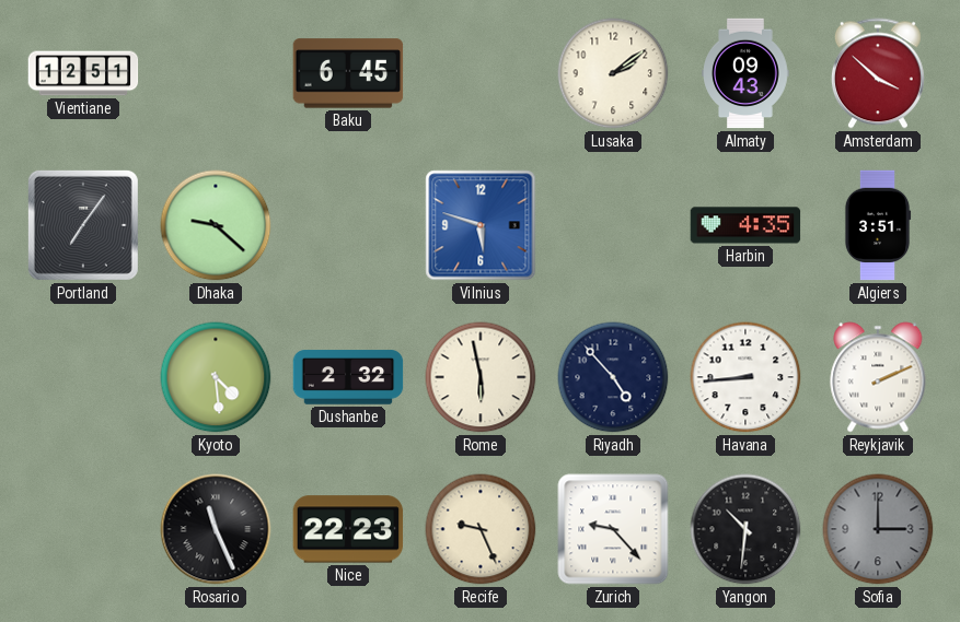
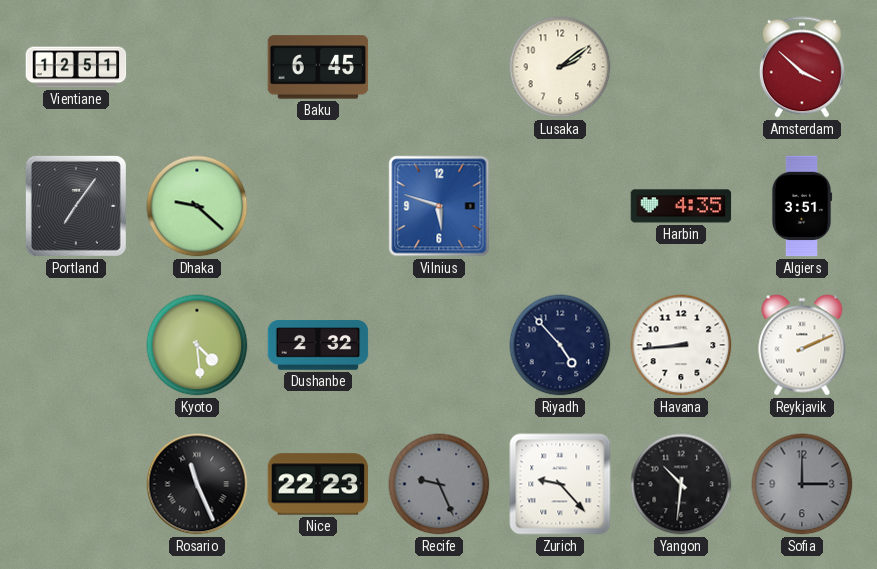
Almaty: 09:43 -> none (745, 73)
Rome: 5:58 -> none (481, 377)
Recife dial: cream -> grey (439, 484)
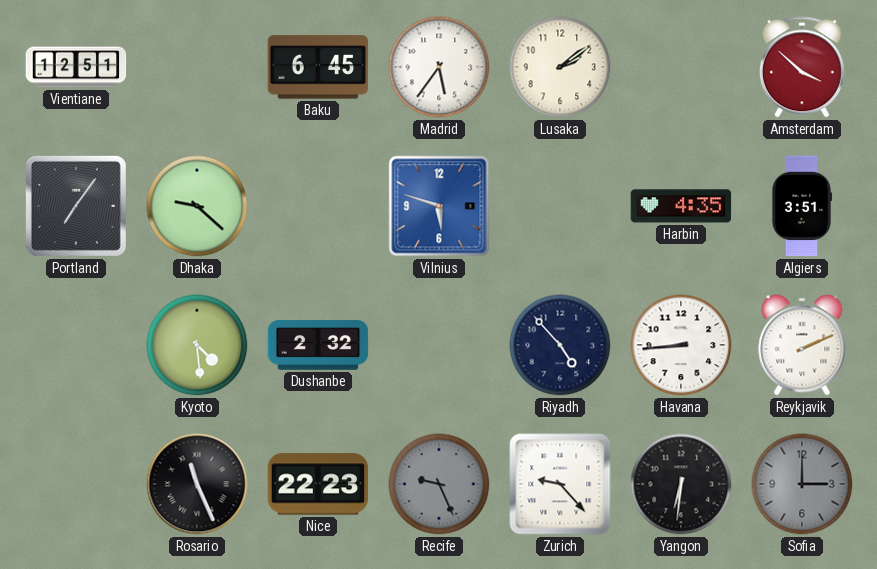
Madrid: none -> 5:36 (439, 67)
Yangon: 10:31 -> 6:31 (681, 484)
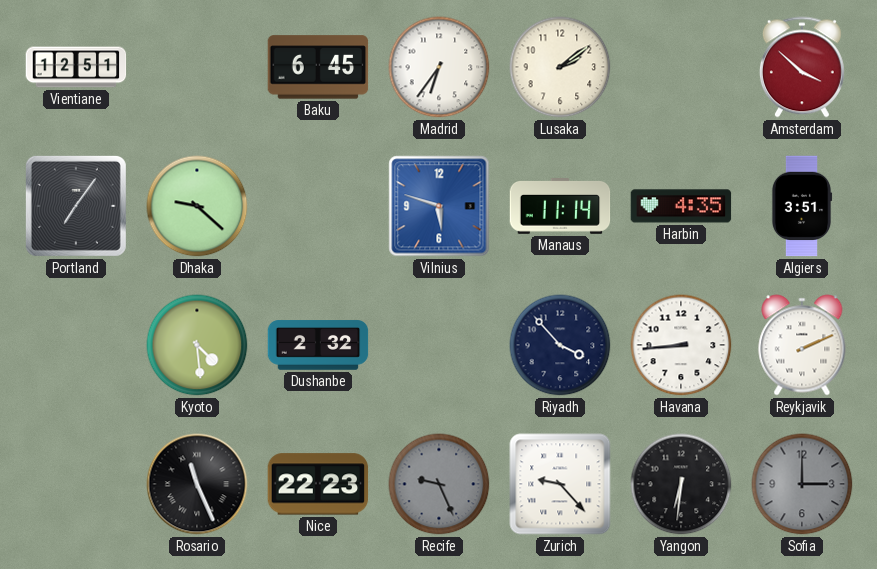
Madrid: 5:36 -> 6:36 (439, 67)
Manaus: none -> 11:14 (560, 207)
Riyadh: 4:53 -> 3:53 (560, 345)
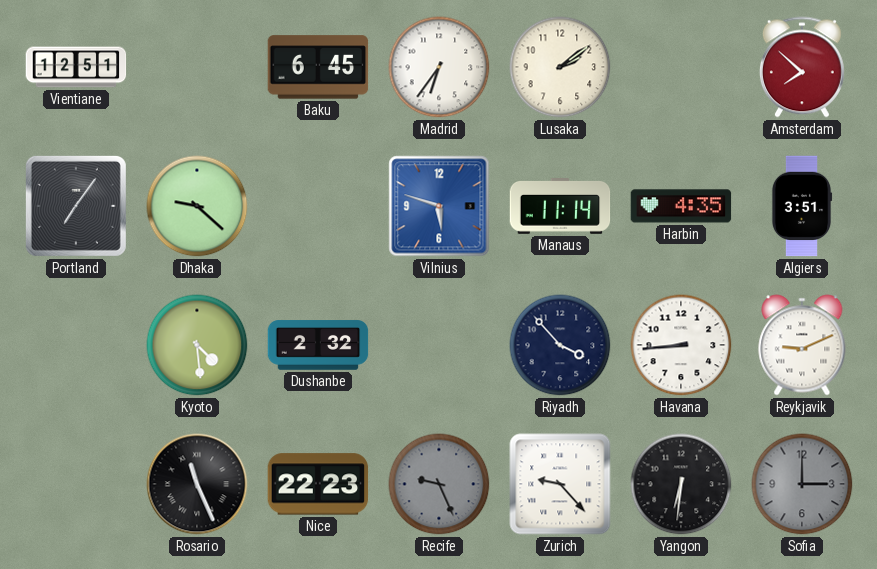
Amsterdam: 3:52 -> 7:52 (802, 67)
Reykjavik: 2:11 -> 9:11 (802, 345)
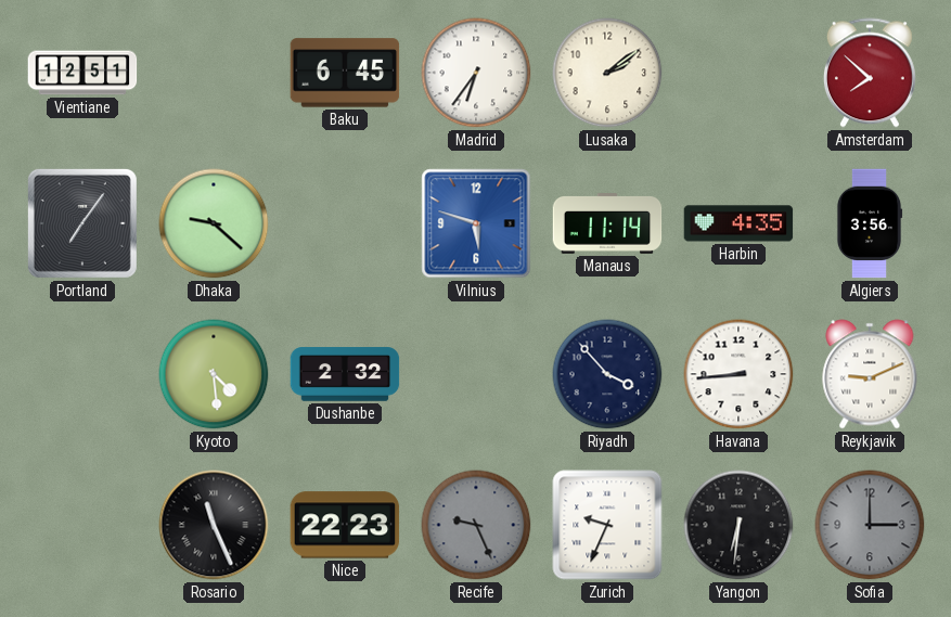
Algiers: 3:51 -> 3:56 (870, 223)
Zurich: 9:23 -> 9:34 (607, 525)
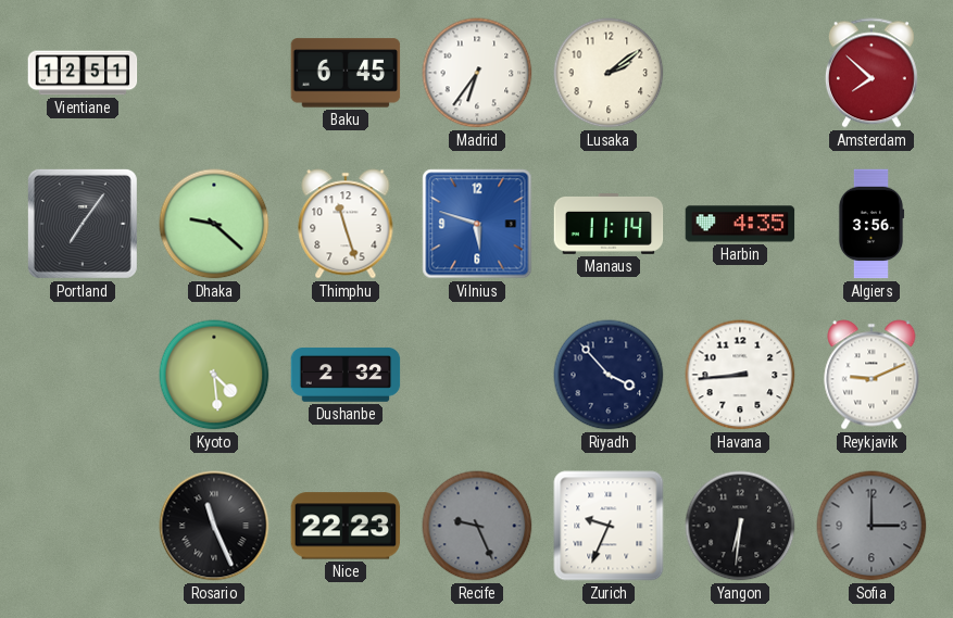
Thimphu: none -> 11:27 (346, 224)
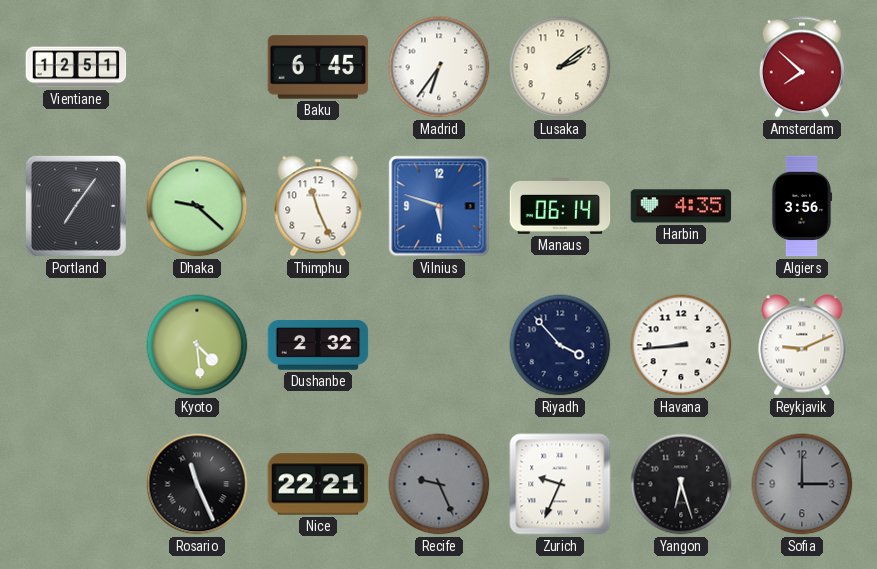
Thimphu: 11:27 -> 11:26 (318, 206)
Manaus: 11:14 -> 06:14 (560, 207)
Nice: 22:23 -> 22:21 (318, 484)
Yangon: 6:31 -> 6:27 (681, 484)
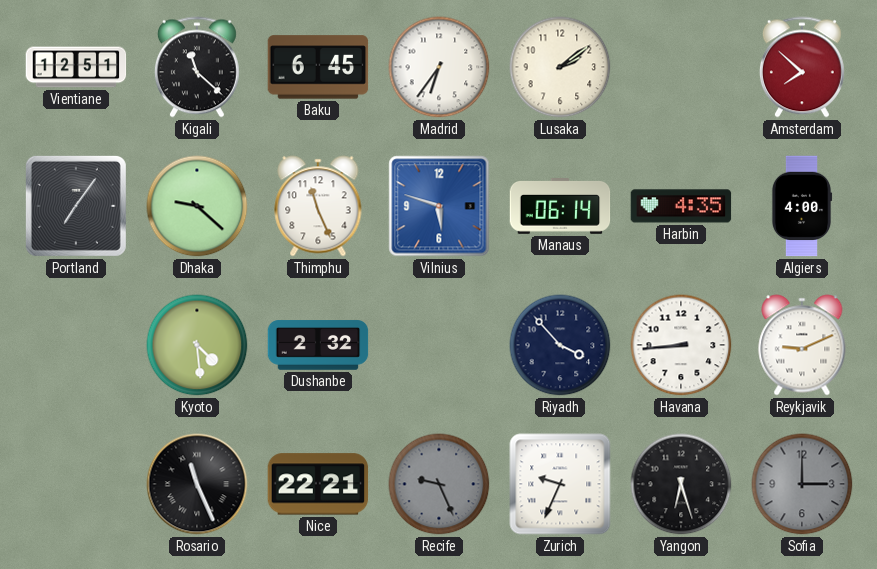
Kigali: none -> 11:22 (197, 67)
Algiers: 3:56 -> 4:00 (802, 206)
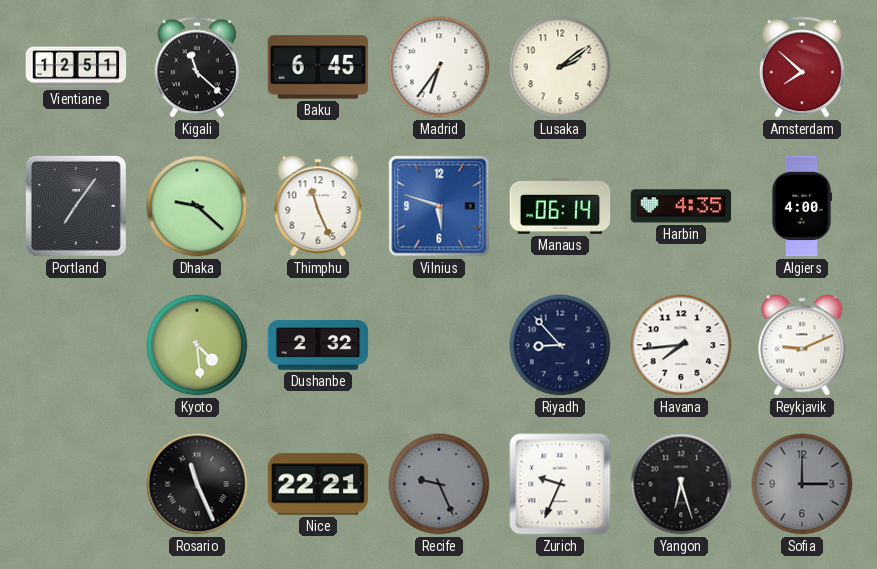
Riyadh: 3:53 -> 8:53 (560, 345)
Havana: 8:44 -> 7:44 (681, 345)
